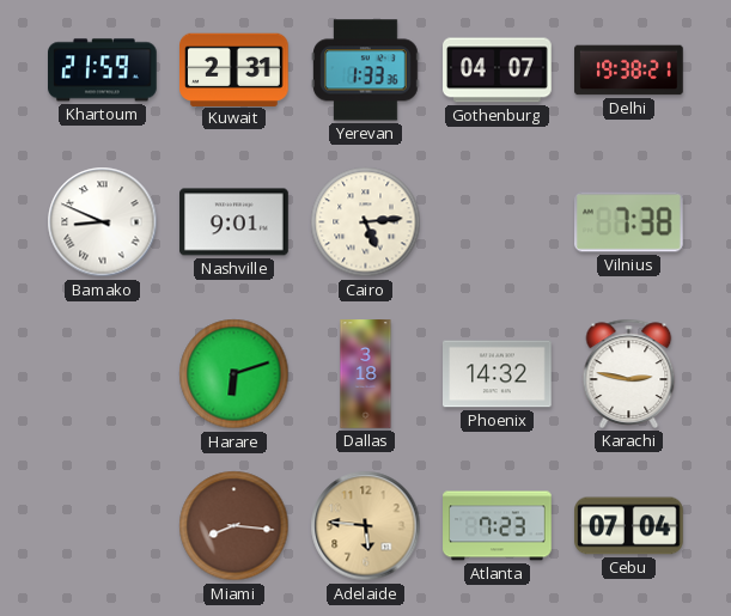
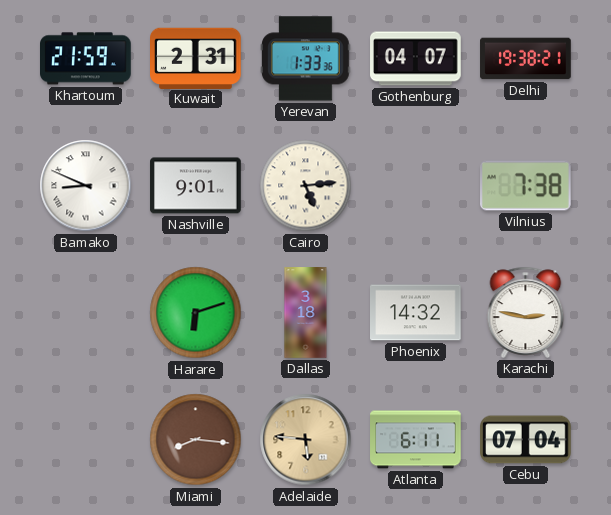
Atlanta: 7:23 -> 6:11 (416, 440)
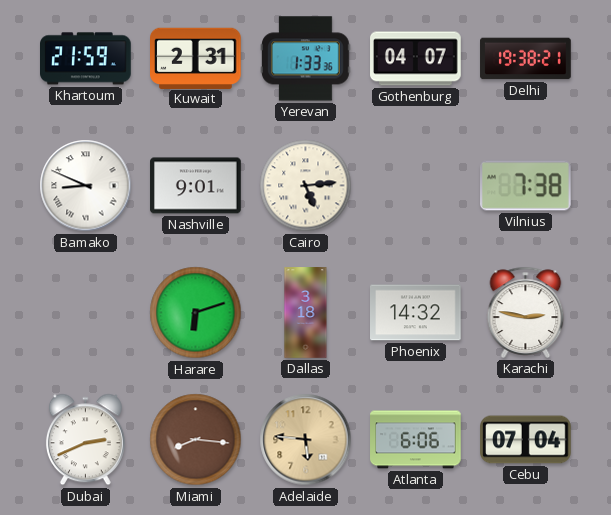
Dubai: none -> 2:41 (85, 440)
Atlanta: 6:11 -> 6:06 (416, 440)
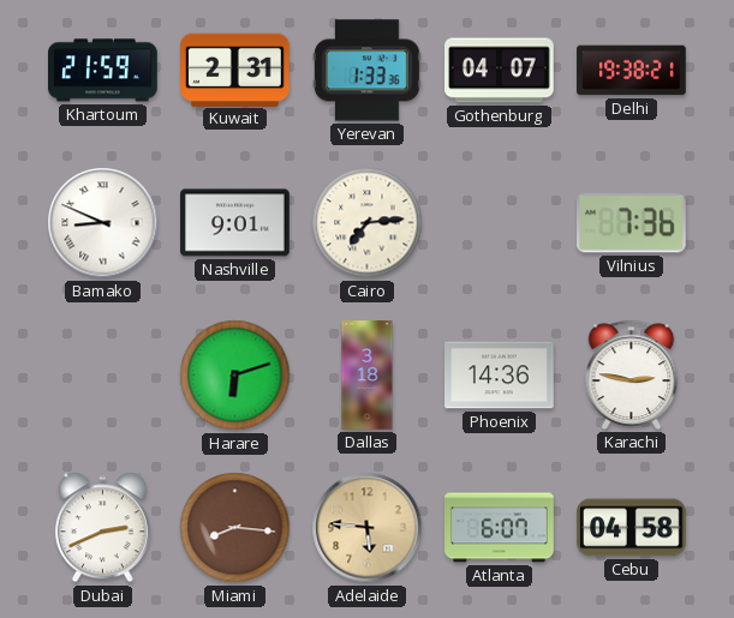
Cairo: 5:14 -> 7:14 (368, 223)
Vilnius: 7:38 -> 7:36 (632, 223)
Phoenix: 14:32 -> 14:36 (500, 376)
Atlanta: 6:06 -> 6:07 (500, 528)
Cebu: 07:04 -> 04:58 (632, 528)
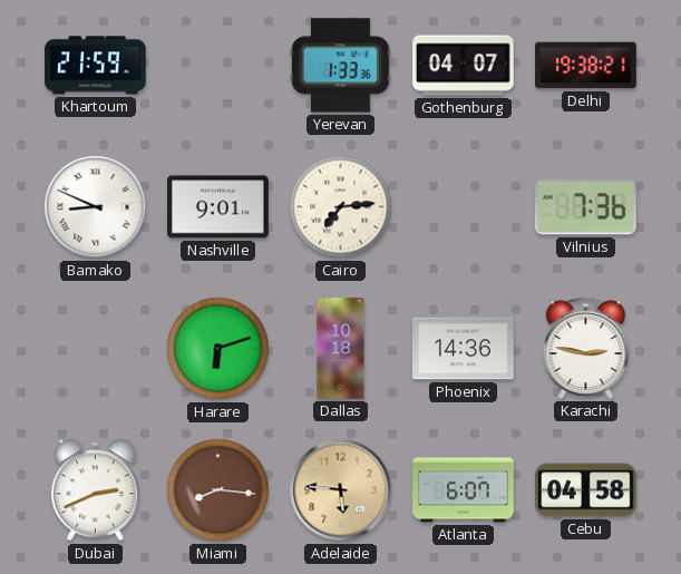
Kuwait: 2:31 -> none (235, 70)
Dallas: 3:18 -> 10:18 (341, 349)
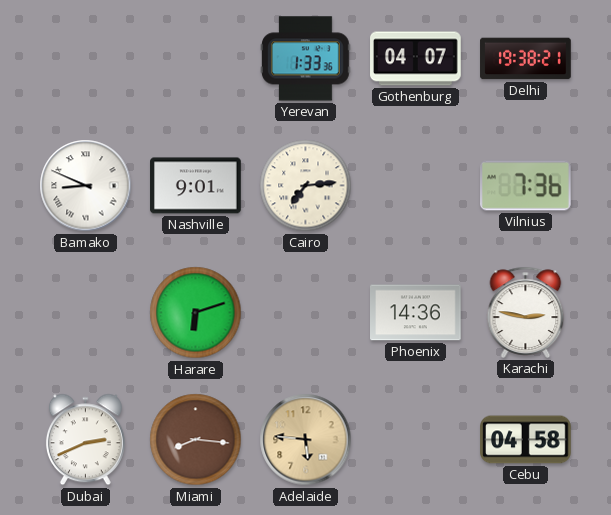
Khartoum: 21:59 -> none (96, 66)
Dallas: 10:18 -> none (341, 349)
Atlanta: 6:07 -> none (464, 490)
